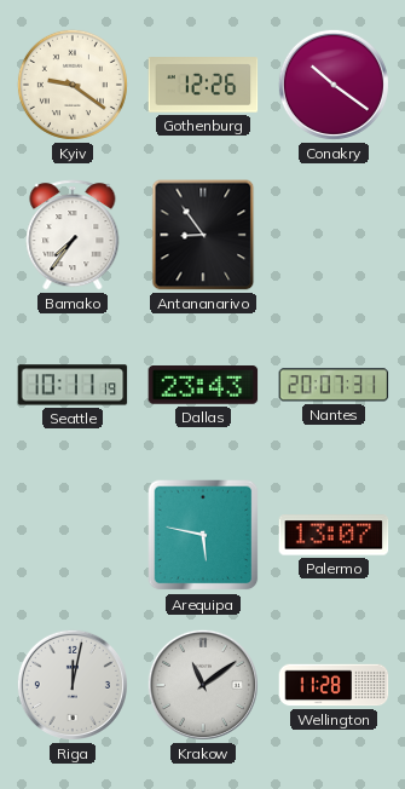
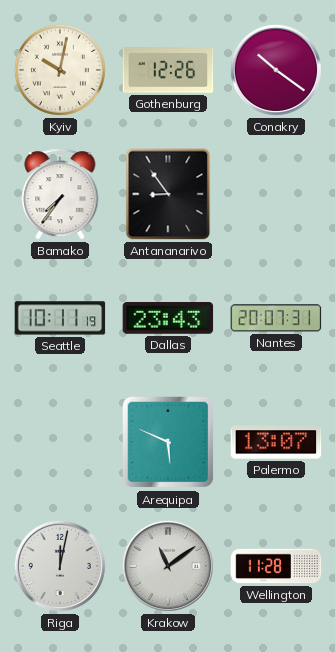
Kyiv: 9:21 -> 10:02 (60, 70)
Arequipa: 5:47 -> 5:49 (168, 442)
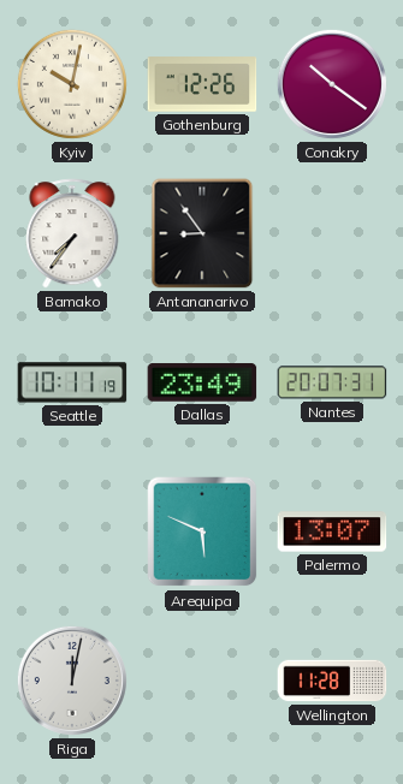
Dallas: 23:43 -> 23:49 (202, 384)
Krakow: 11:09 -> none (168, 566)
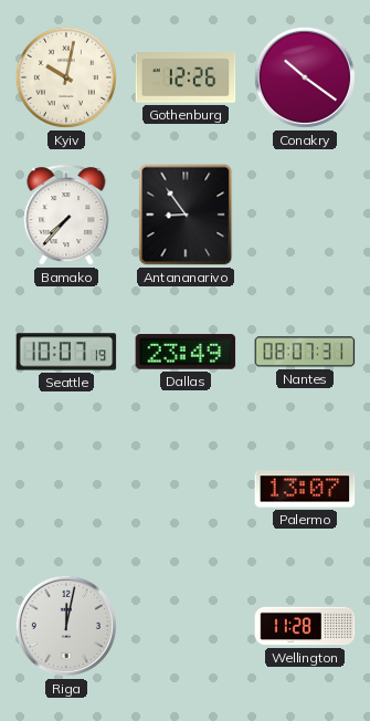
Bamako: 7:36 -> 7:37 (66, 215)
Seattle: 10:11 -> 10:07 (66, 352)
Nantes: 20:07 -> 08:07 (305, 352)
Arequipa: 5:49 -> none (202, 531)
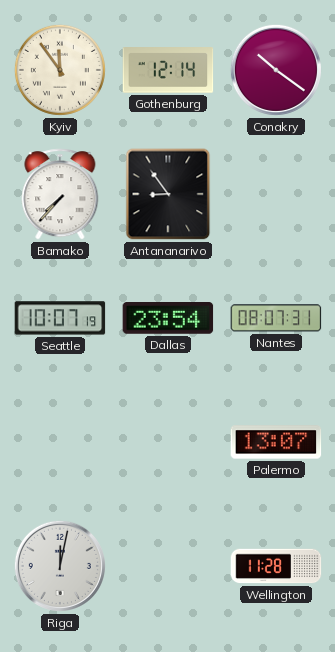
Kyiv: 10:02 -> 11:54 (60, 70)
Gothenburg: 12:26 -> 12:14 (168, 70)
Dallas: 23:49 -> 23:54 (168, 319)
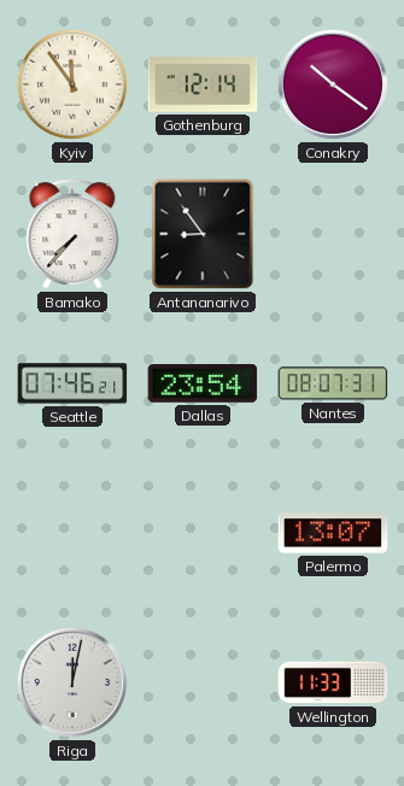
Seattle: 10:07 -> 07:46 (72, 383)
Wellington: 11:28 -> 11:33 (333, 682)
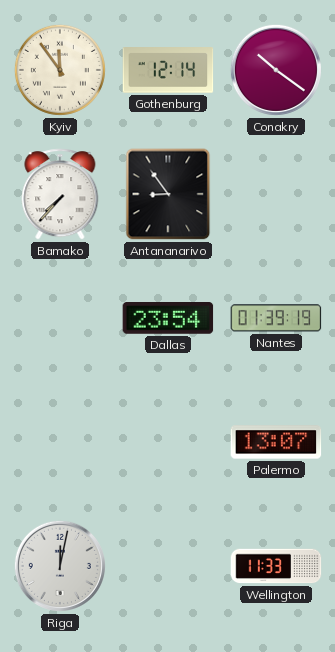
Seattle: 07:46 -> none (72, 383)
Nantes: 08:07 -> 01:39 (276, 318)
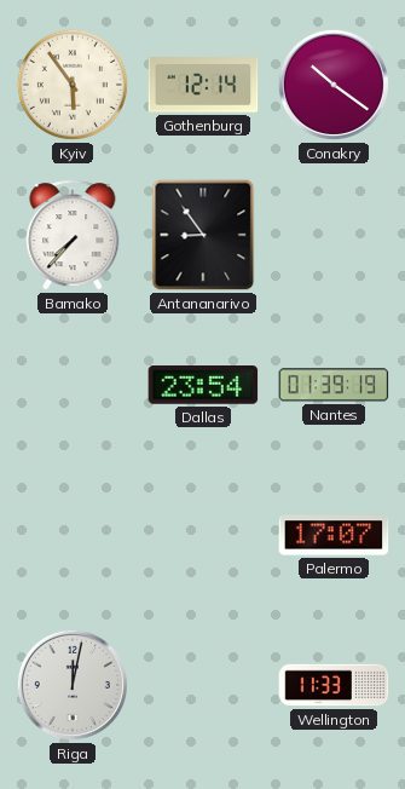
Kyiv: 11:54 -> 5:54 (73, 85)
Palermo: 13:07 -> 17:07 (334, 535)
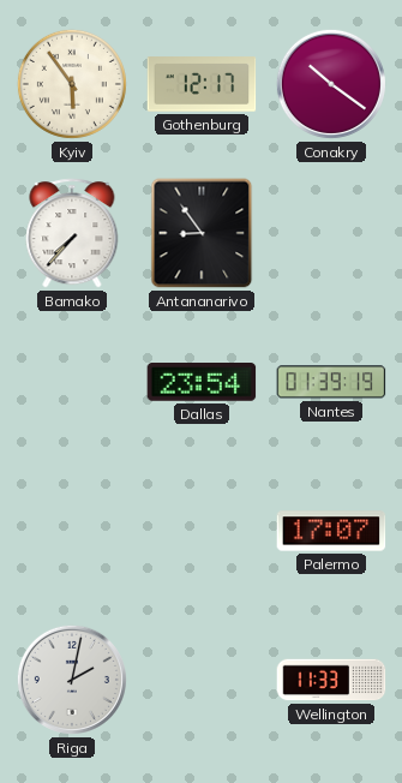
Gothenburg: 12:14 -> 12:17 (202, 84)
Riga: 12:02 -> 2:02 (72, 680)
